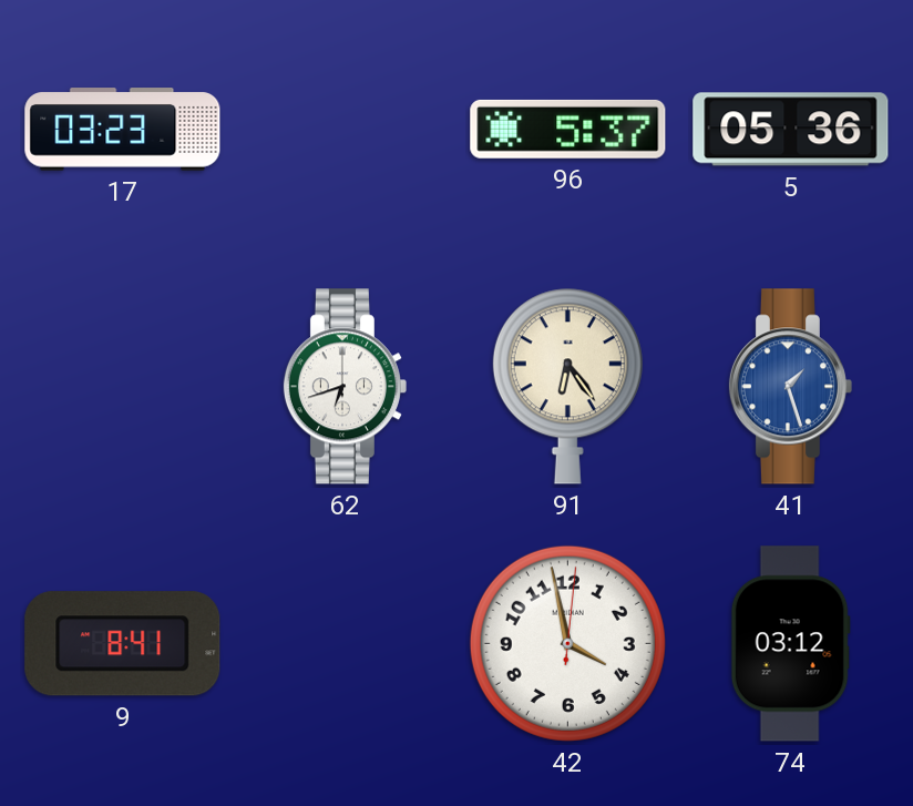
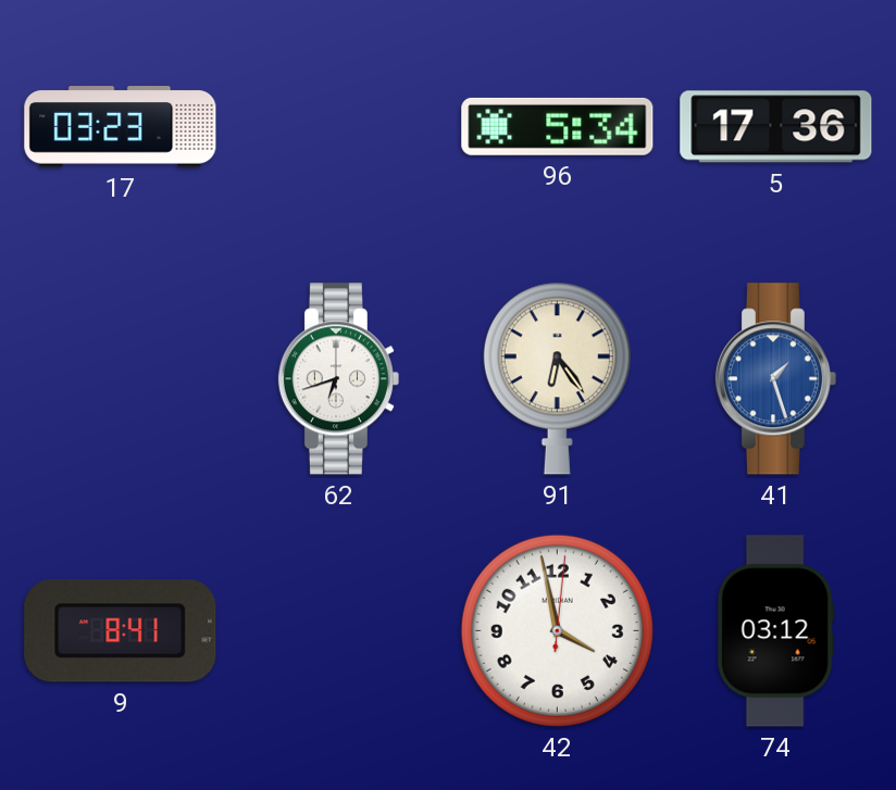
96: 5:37 -> 5:34 (558, 126)
5: 05:36 -> 17:36 (776, 127)
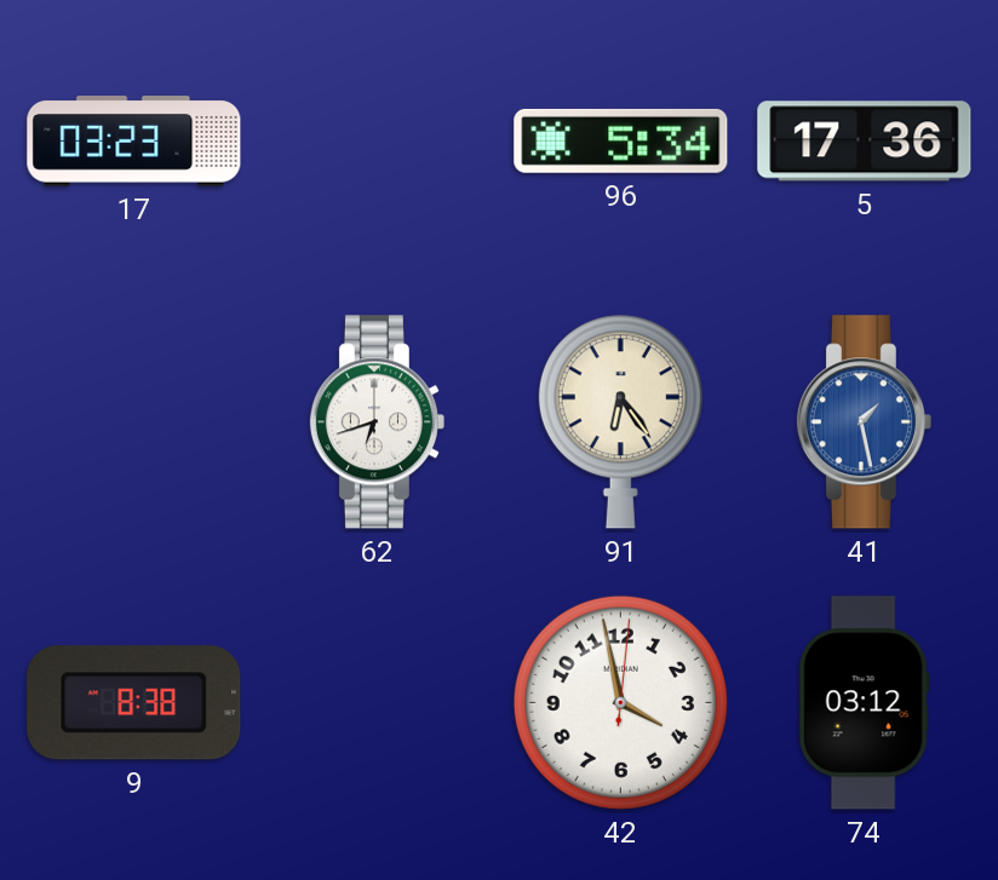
41: 1:27 -> 1:28 (864, 422)
9: 8:41 -> 8:38 (134, 703)
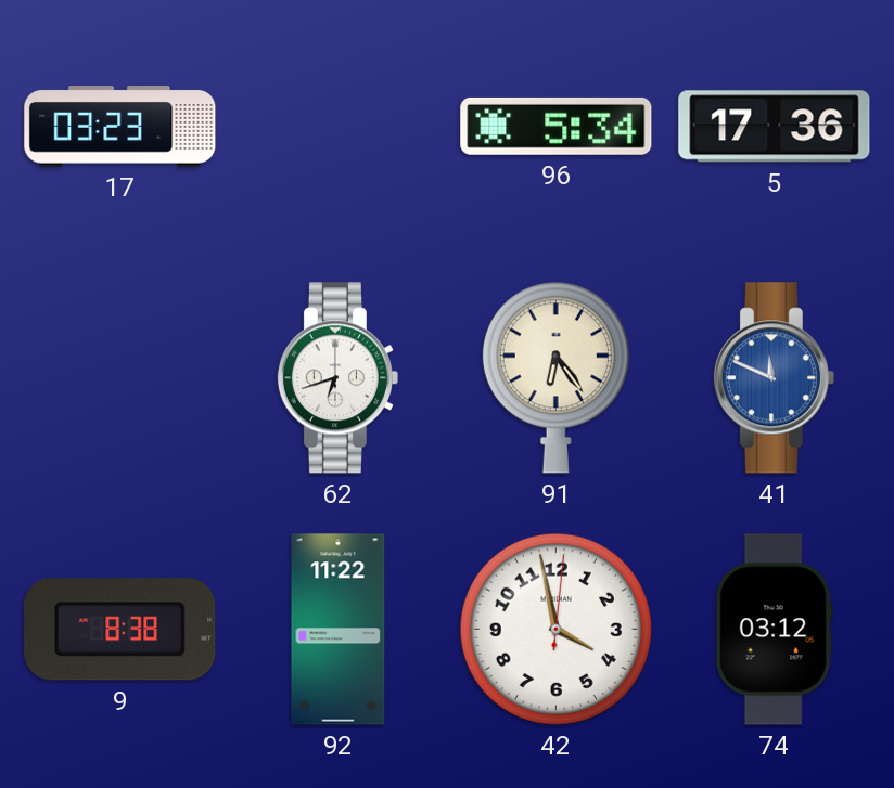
41: 1:28 -> 11:49 (774, 378)
92: none -> 11:22 (339, 630)
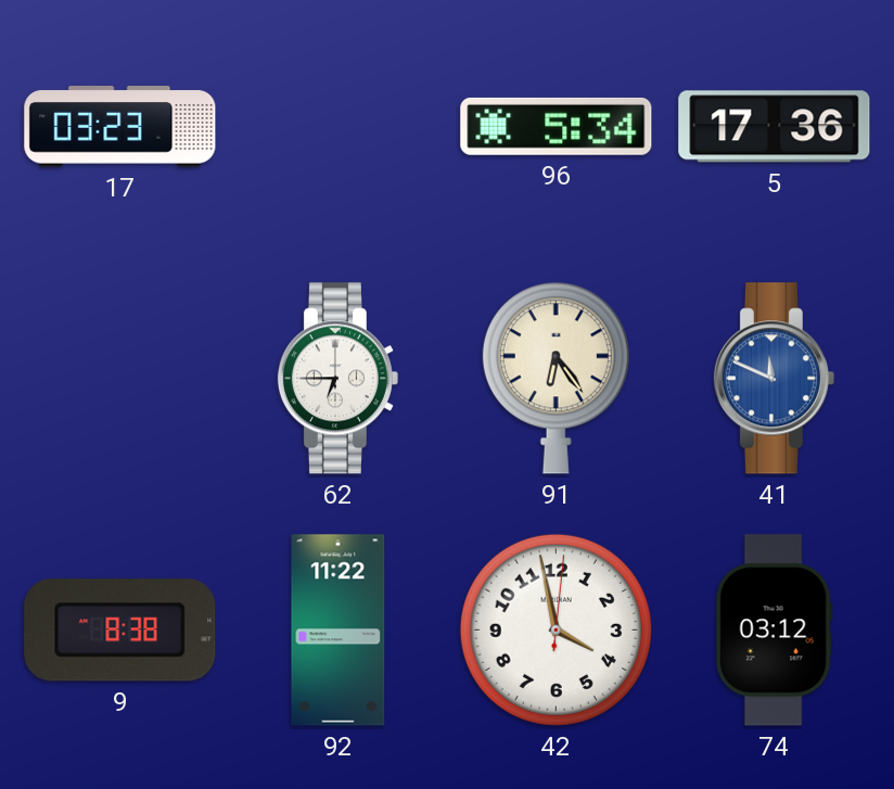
62: 6:42 -> 6:45 (337, 379)
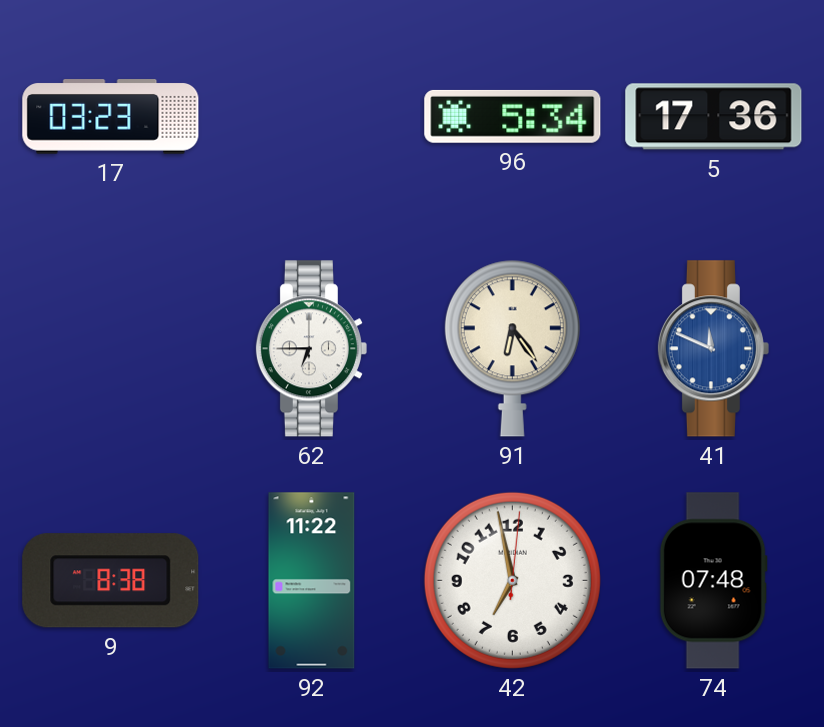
42: 3:58 -> 6:58 (512, 580)
74: 03:12 -> 07:48 (713, 581)
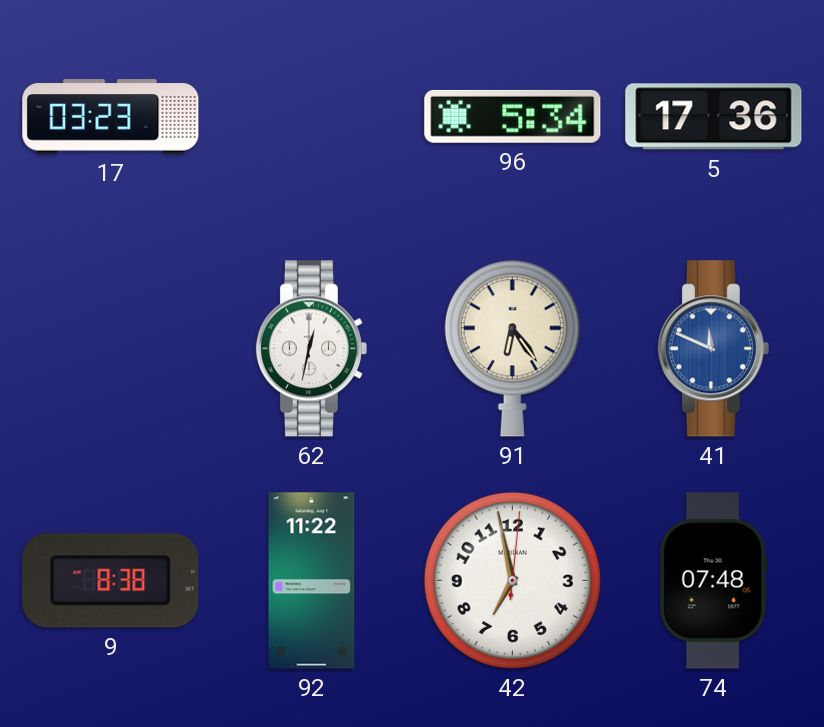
62: 6:45 -> 12:32 (311, 349)
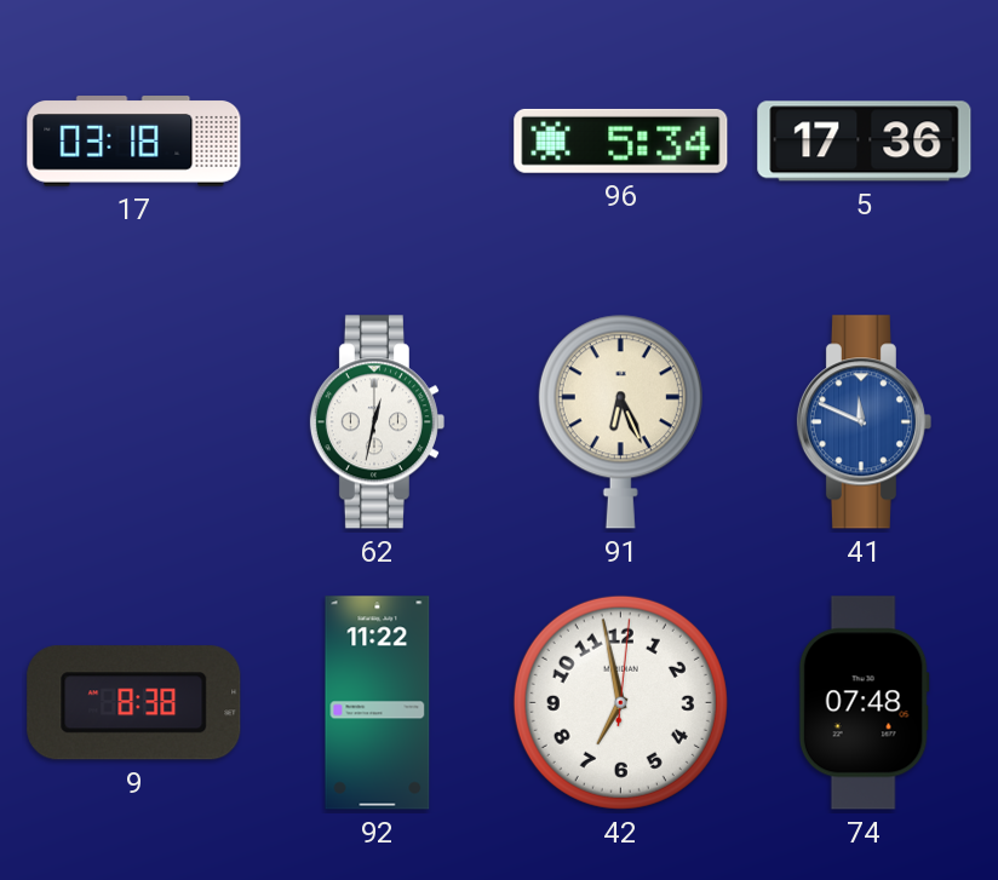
17: 03:23 -> 03:18 (134, 142)
91: 6:24 -> 6:26 (620, 421)
